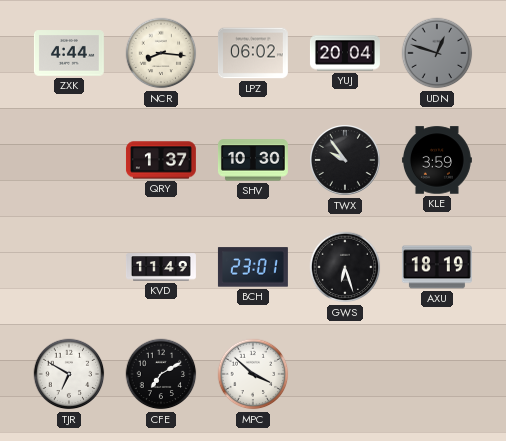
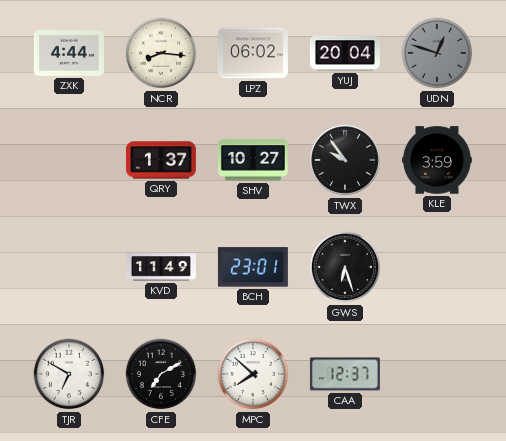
SHV: 10:30 -> 10:27 (253, 160)
AXU: 18:19 -> none (437, 267)
MPC: 3:52 -> 7:52 (253, 374)
CAA: none -> 12:37 (345, 374)
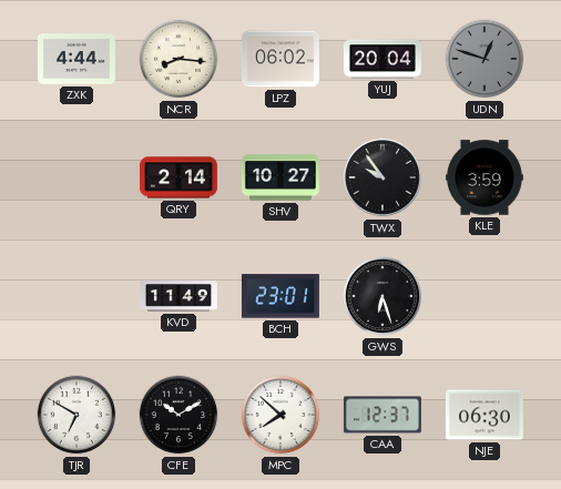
QRY: 1:37 -> 2:14 (178, 177)
CFE: 7:10 -> 10:10 (178, 415)
NJE: none -> 06:30 (484, 415)
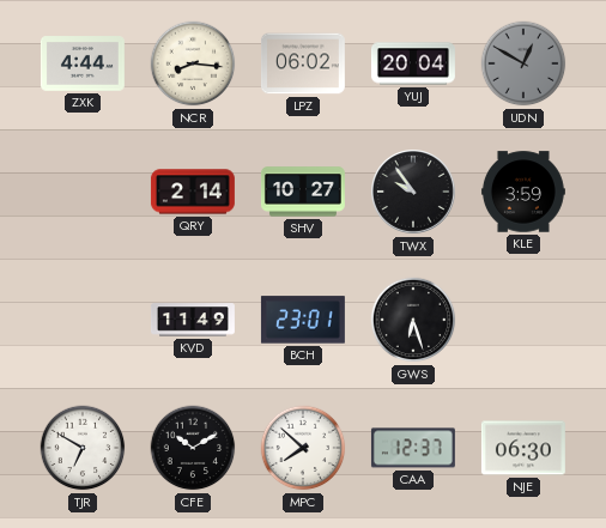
UDN: 12:48 -> 12:50 (523, 63)
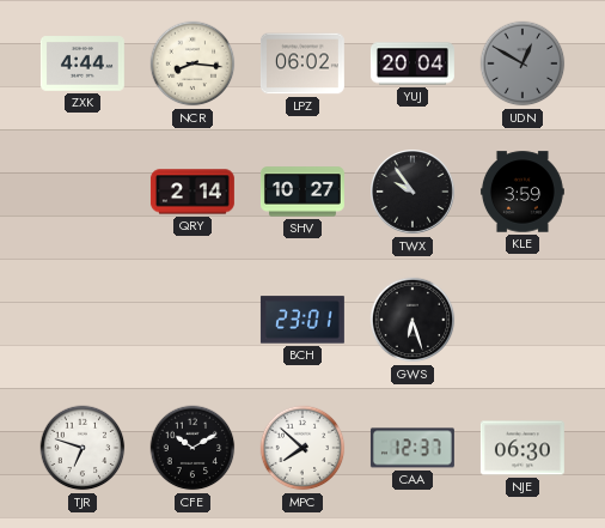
KVD: 11:49 -> none (193, 320)
TJR: 6:50 -> 6:48 (82, 448)
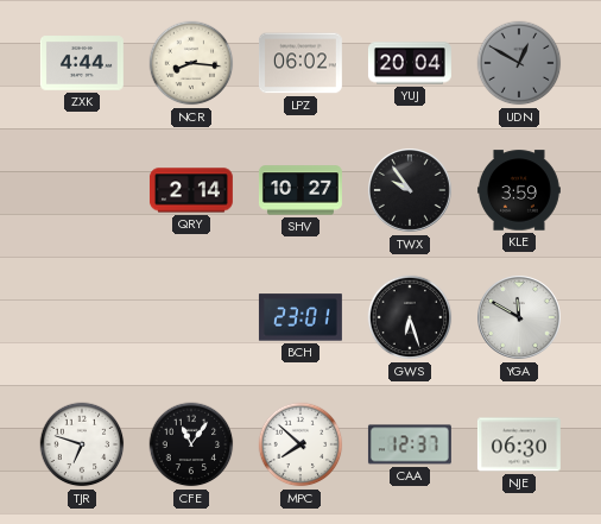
YGA: none -> 11:50 (520, 318)
CFE: 10:10 -> 11:06 (191, 444)
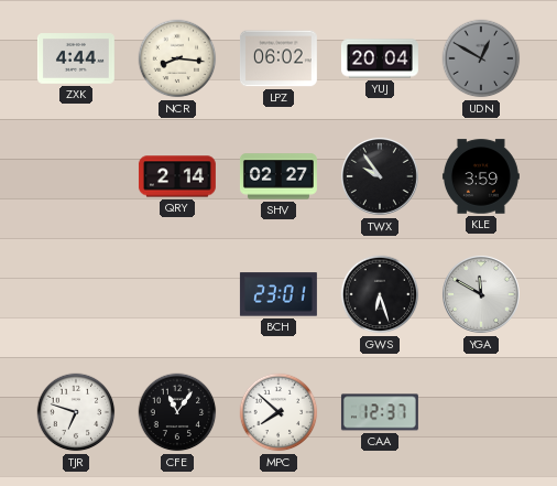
SHV: 10:27 -> 02:27 (278, 176)
NJE: 06:30 -> none (519, 444)
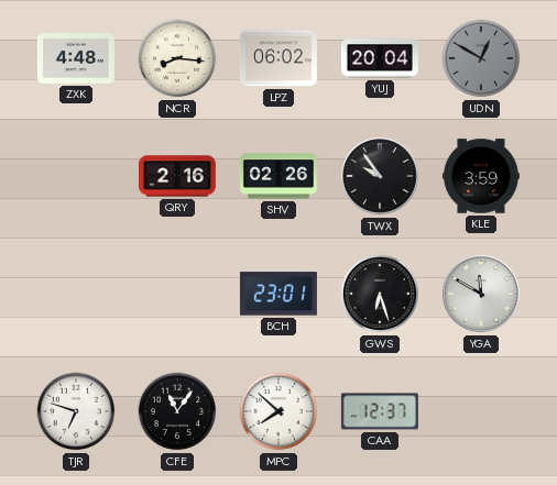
ZXK: 4:44 -> 4:48 (76, 58)
QRY: 2:14 -> 2:16 (177, 176)
SHV: 02:27 -> 02:26 (278, 176)
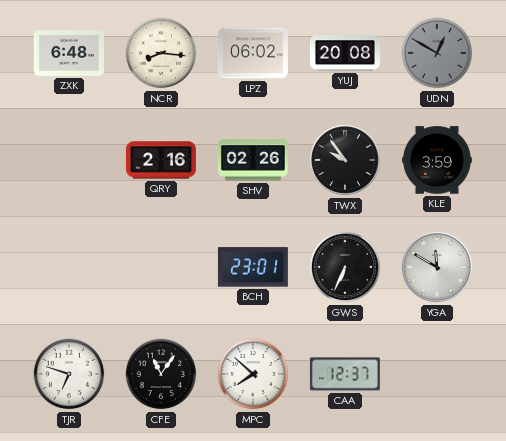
ZXK: 4:48 -> 6:48 (69, 53)
YUJ: 20:04 -> 20:08 (345, 53)
GWS: 6:27 -> 6:34 (345, 267)
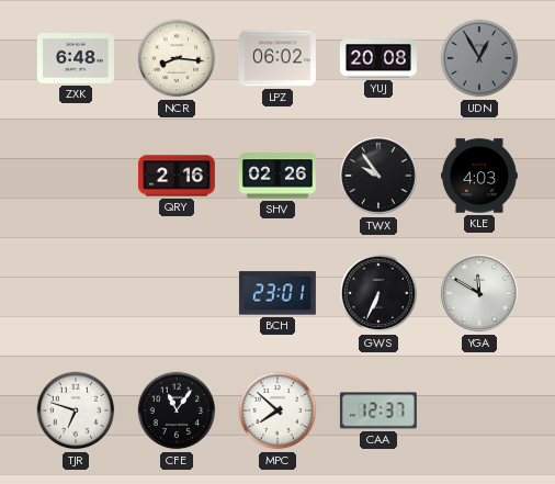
UDN: 12:50 -> 12:55 (479, 58)
KLE: 3:59 -> 4:03 (479, 176)
